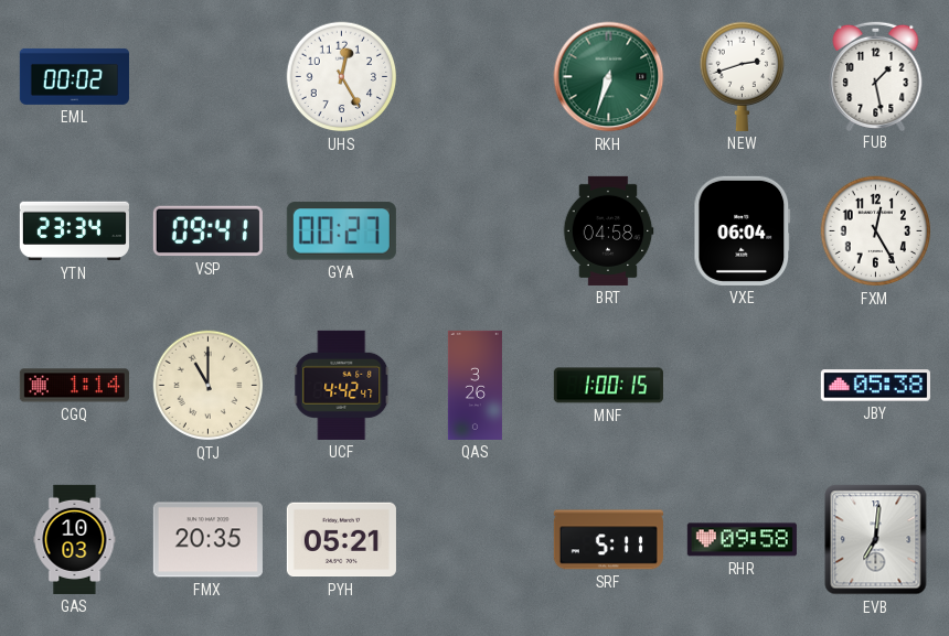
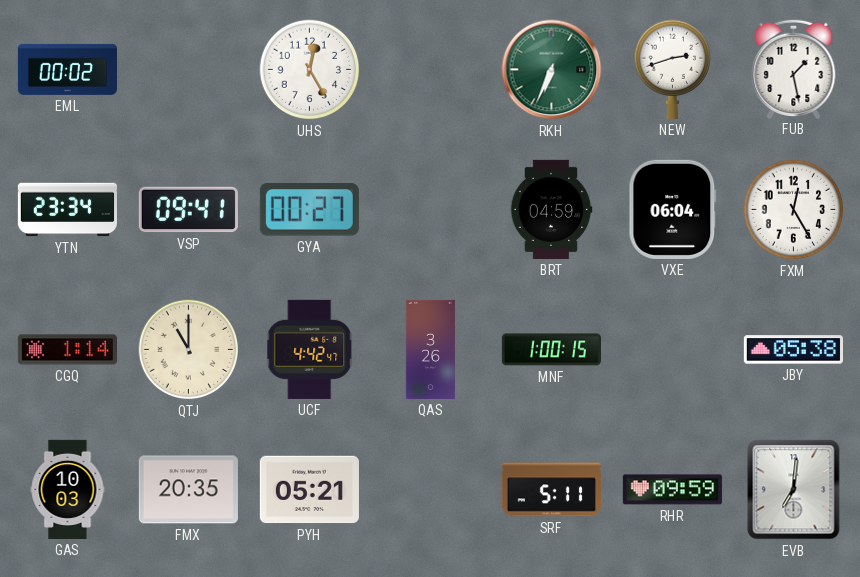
RKH: 6:33 -> 6:34 (552, 70)
BRT: 04:58 -> 04:59 (551, 209)
RHR: 09:58 -> 09:59 (672, 490)
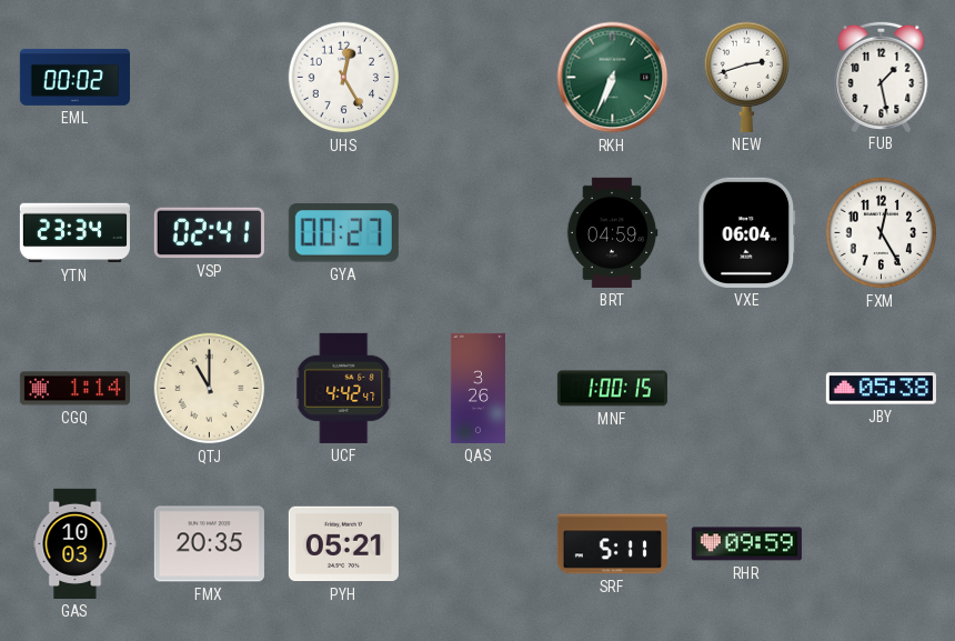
VSP: 09:41 -> 02:41 (209, 233)
EVB: 7:01 -> none (794, 490)
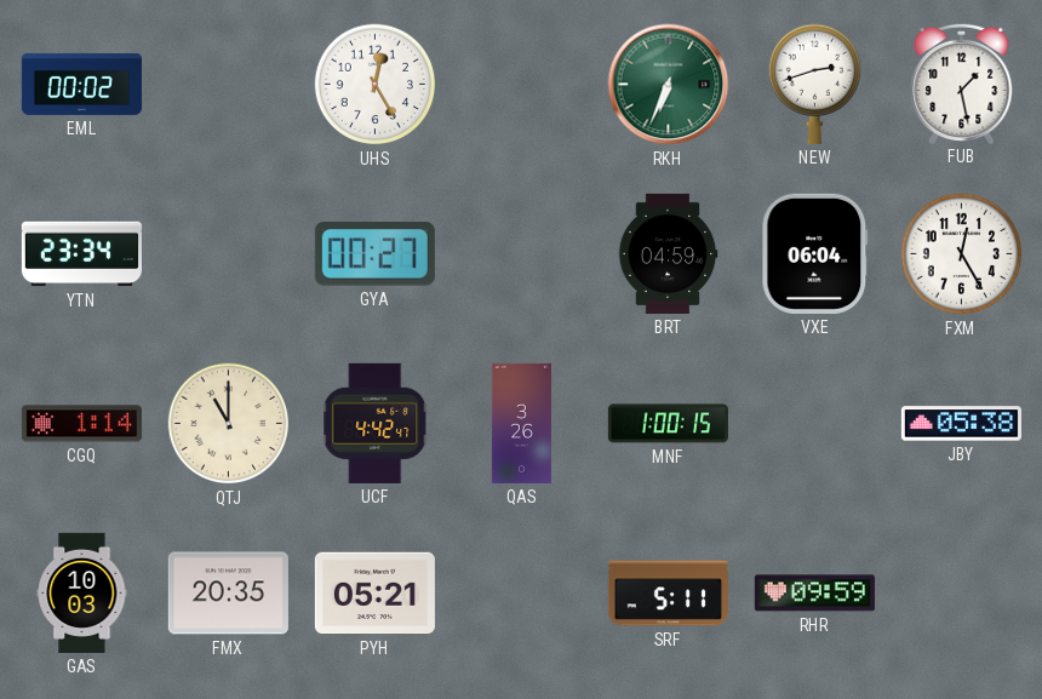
VSP: 02:41 -> none (209, 233)
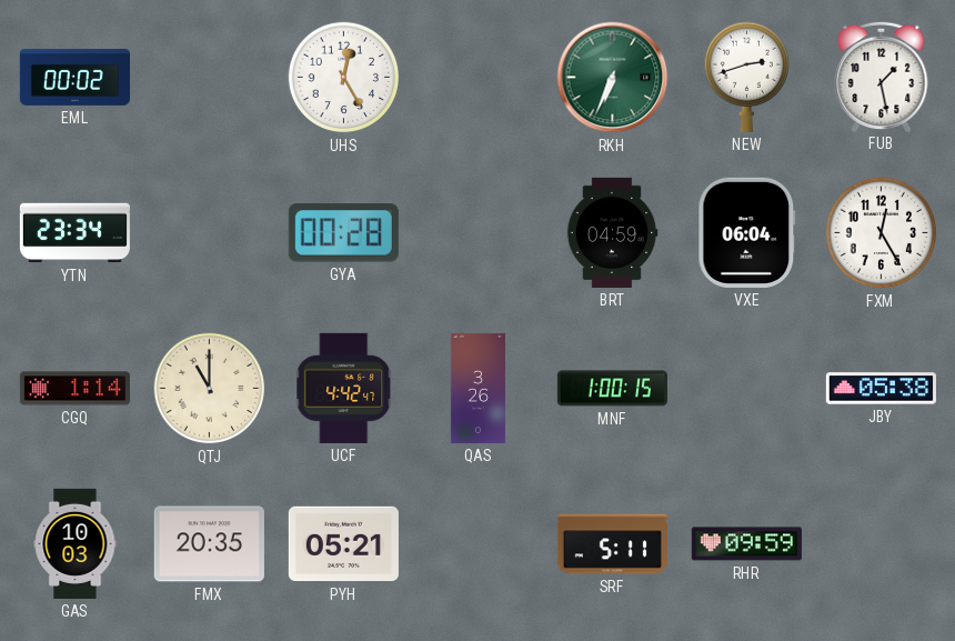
GYA: 00:27 -> 00:28 (343, 233)
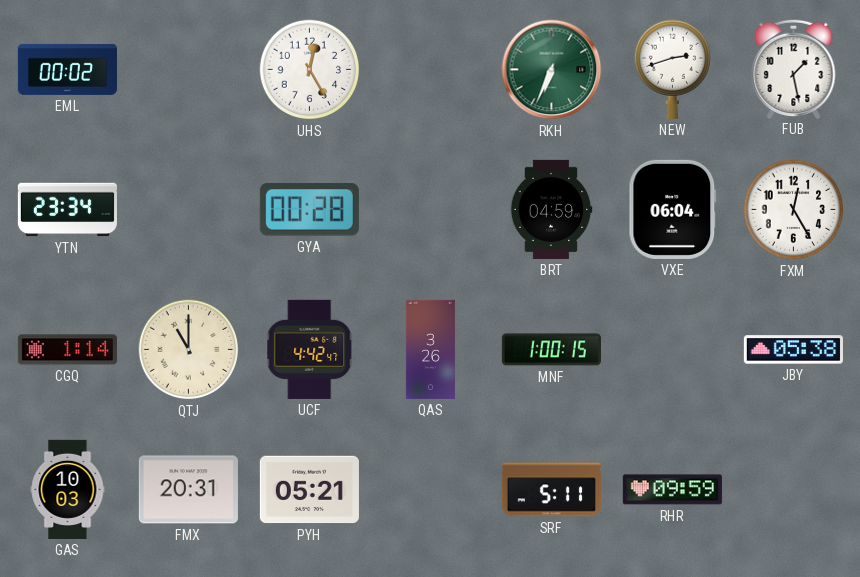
FMX: 20:35 -> 20:31 (188, 490)
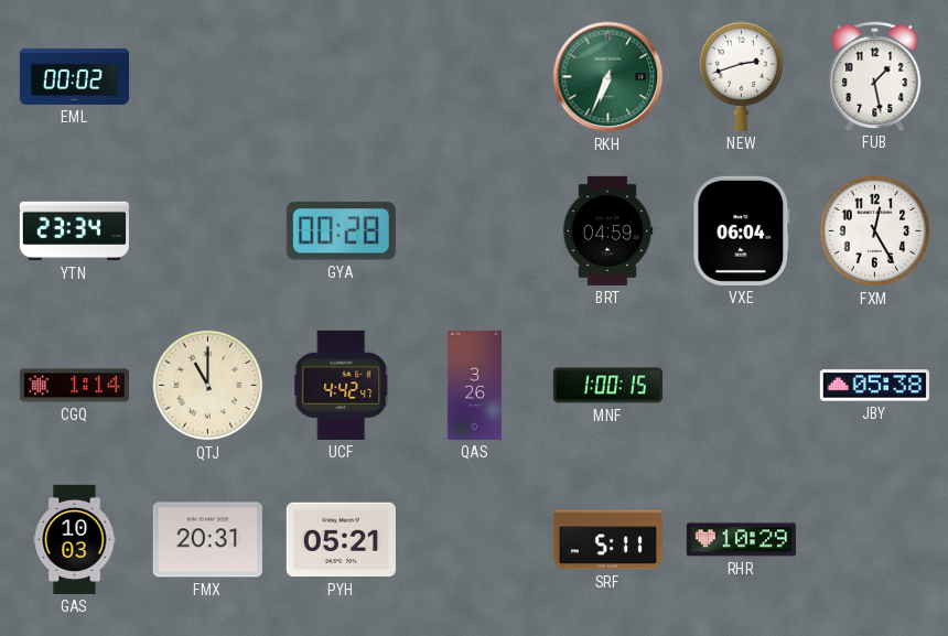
UHS: 12:25 -> none (310, 70)
RHR: 09:59 -> 10:29 (741, 540)
